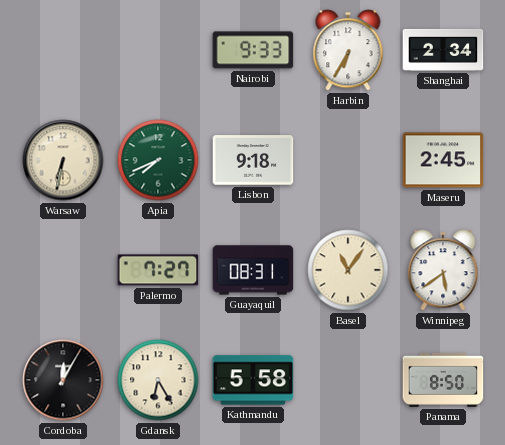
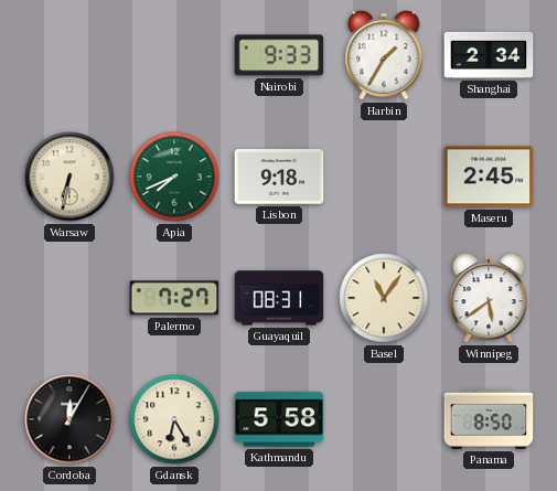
Harbin: 6:35 -> 1:35 (384, 55)
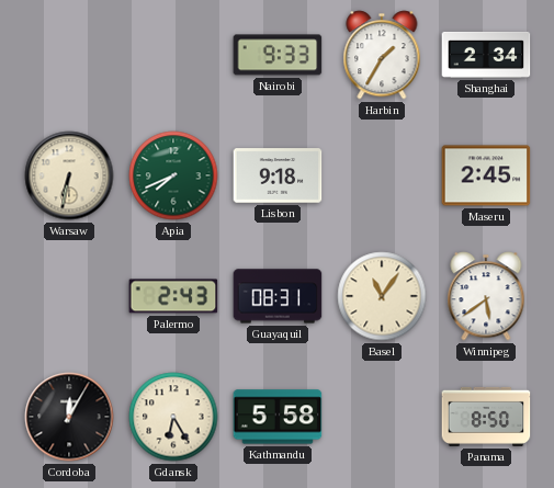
Palermo: 7:27 -> 2:43 (173, 296)
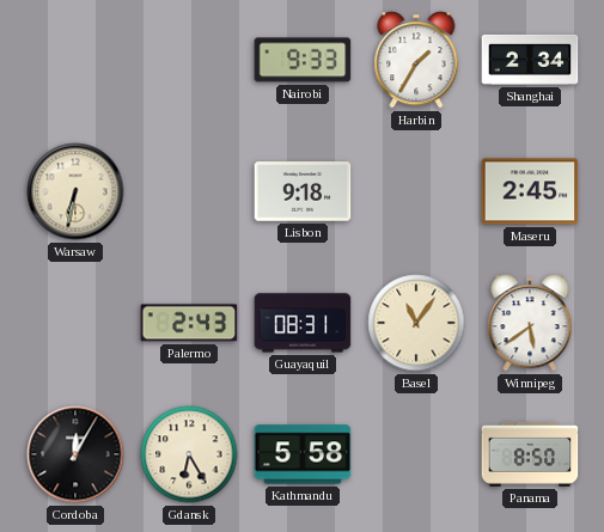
Apia: 7:41 -> none (173, 175)
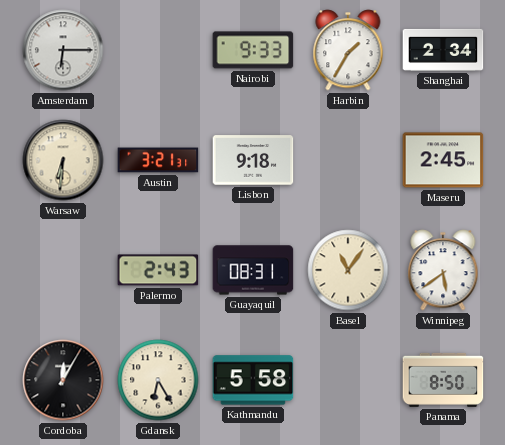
Amsterdam: none -> 6:15 (63, 50)
Warsaw: 6:32 -> 6:31 (63, 160)
Austin: none -> 3:21 (158, 160)
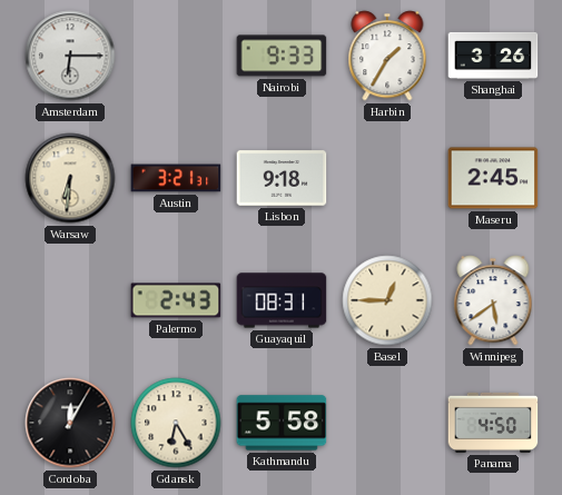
Shanghai: 2:34 -> 3:26 (493, 56)
Basel: 11:06 -> 12:45 (387, 300)
Panama: 8:50 -> 4:50 (493, 423)
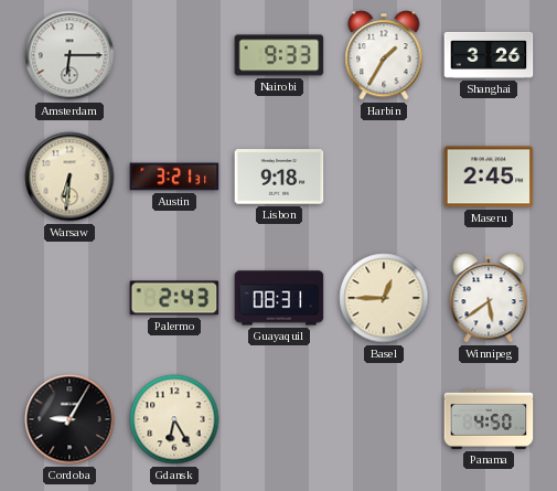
Cordoba: 12:05 -> 9:05 (69, 419)
Kathmandu: 5:58 -> none (282, 423)
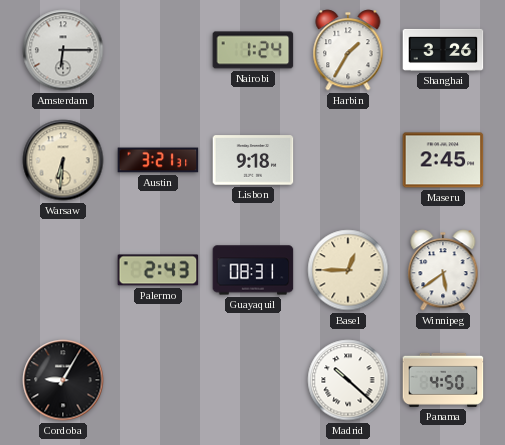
Nairobi: 9:33 -> 1:24 (253, 50)
Gdansk: 6:25 -> none (174, 419)
Madrid: none -> 10:22 (348, 380)
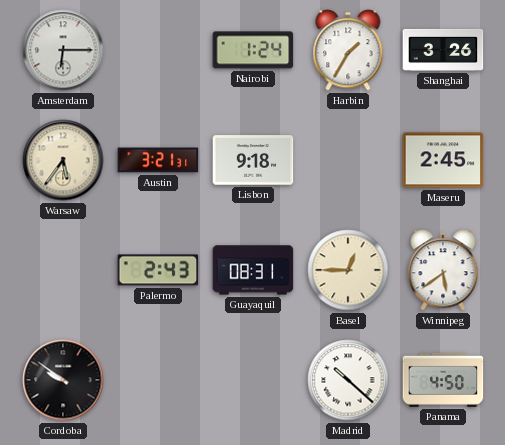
Warsaw: 6:31 -> 5:36 (63, 160)
Cordoba: 9:05 -> 9:51 (63, 380)
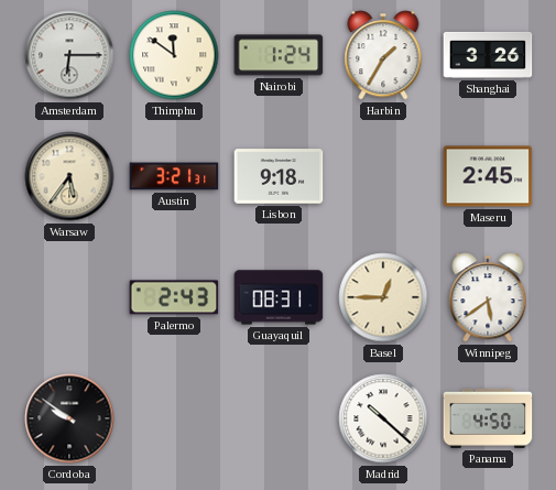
Thimphu: none -> 11:51 (174, 55)
